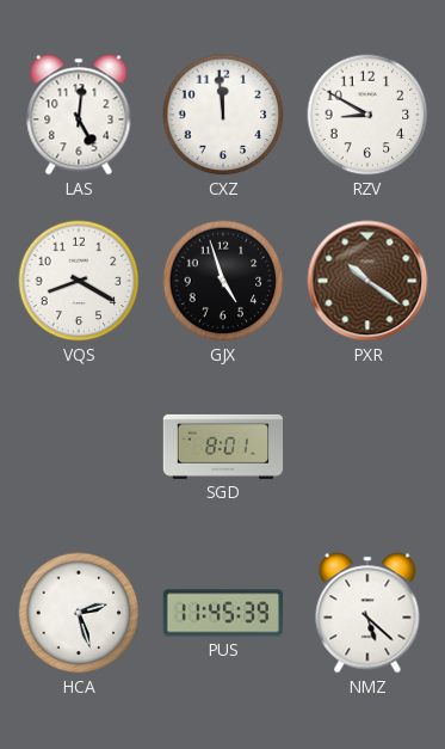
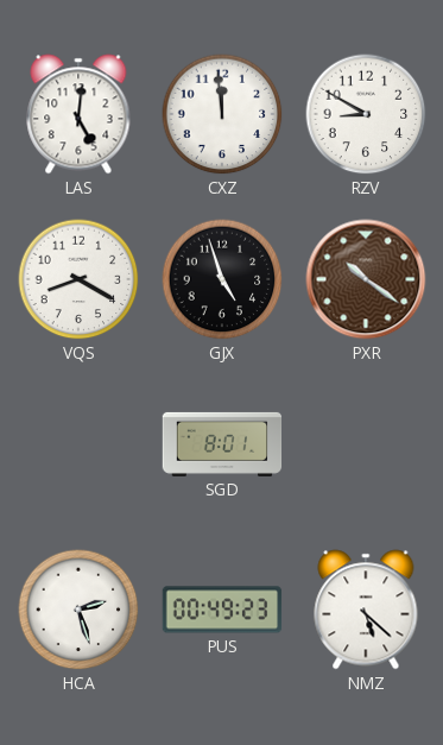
PUS: 11:45 -> 00:49 (222, 610)
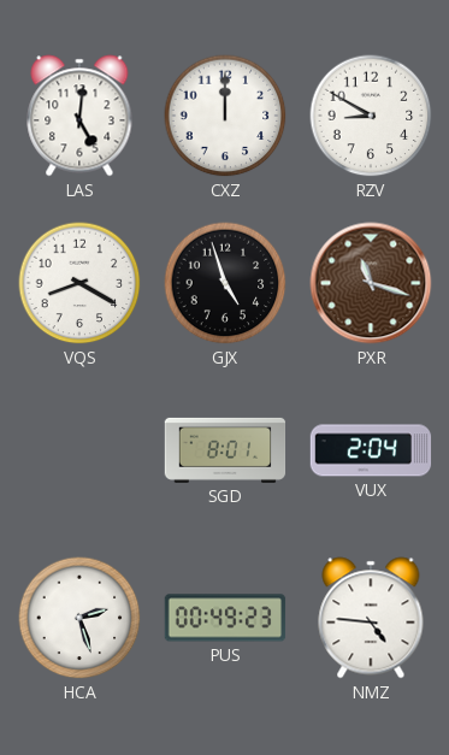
CXZ: 11:59 -> 12:00 (225, 116)
PXR: 10:21 -> 11:18 (371, 283)
VUX: none -> 2:04 (371, 450)
NMZ: 5:22 -> 4:46 (371, 618)
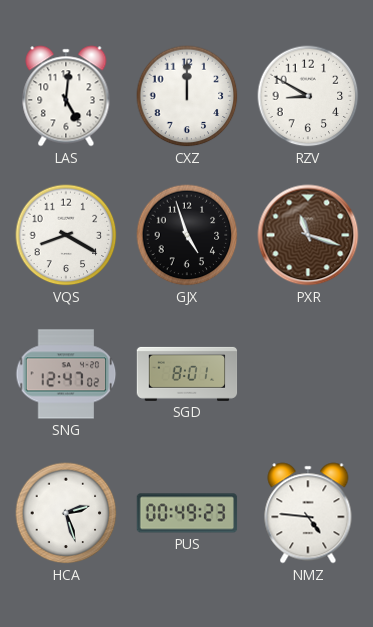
SNG: none -> 12:47 (66, 374)
VUX: 2:04 -> none (371, 450)
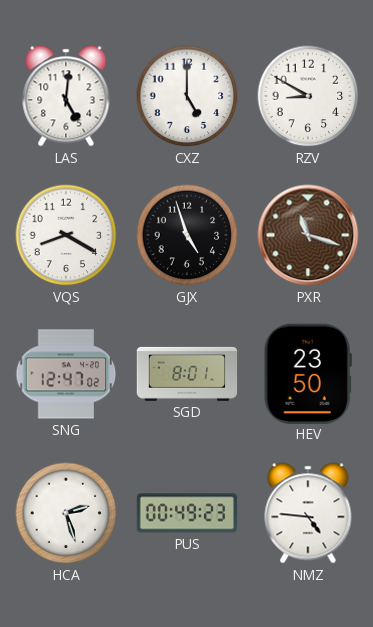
CXZ: 12:00 -> 5:00 (187, 96)
HEV: none -> 23:50 (308, 373)
